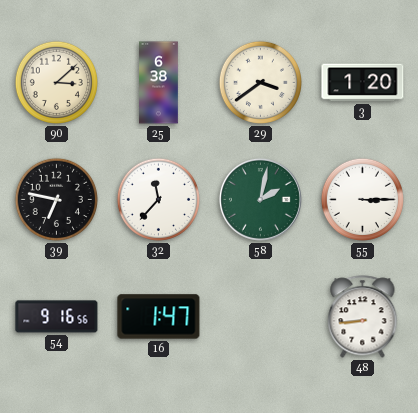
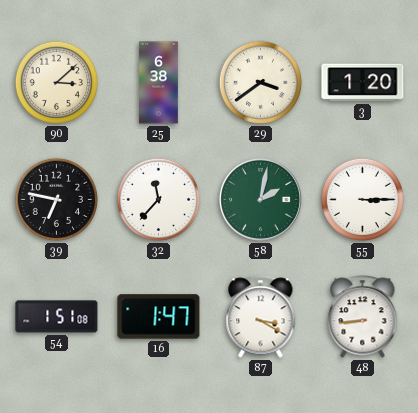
54: 9:16 -> 1:51 (57, 317)
87: none -> 3:20 (261, 317)
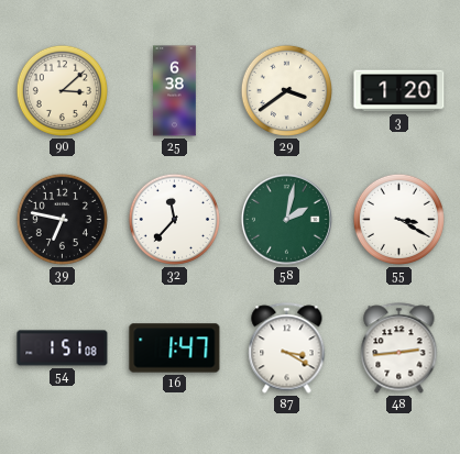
55: 3:15 -> 3:20 (398, 219)
48: 8:44 -> 2:44 (399, 348)
